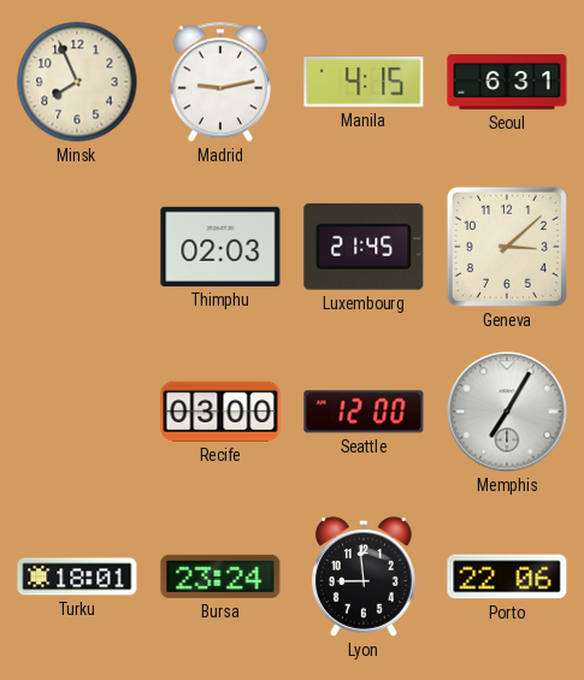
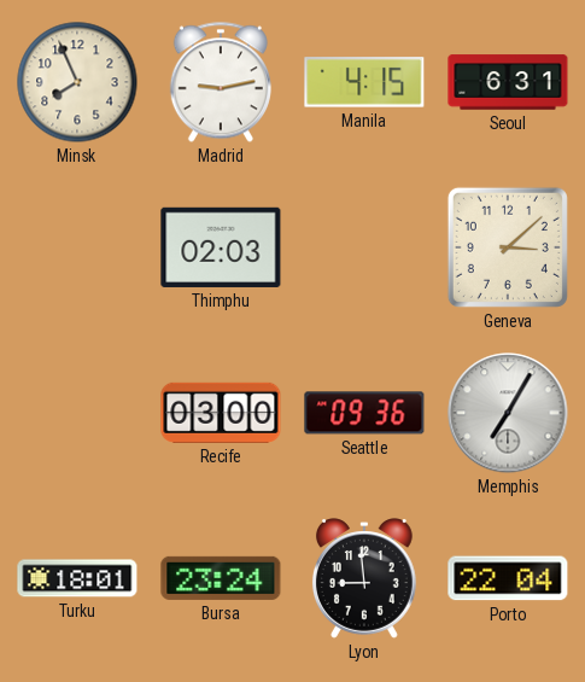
Luxembourg: 21:45 -> none (364, 247)
Seattle: 12:00 -> 09:36 (364, 413)
Porto: 22:06 -> 22:04 (508, 578)
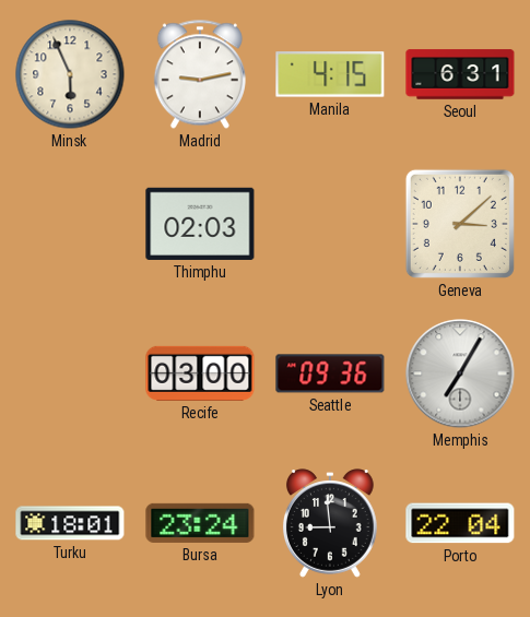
Minsk: 7:56 -> 5:56 (70, 74)
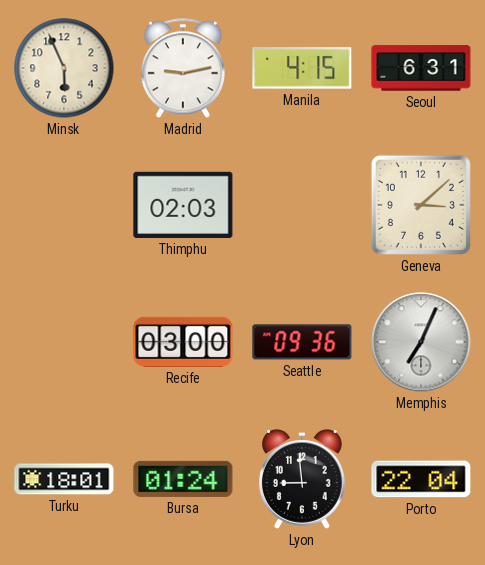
Memphis: 7:05 -> 7:04 (421, 342)
Bursa: 23:24 -> 01:24 (183, 479)
